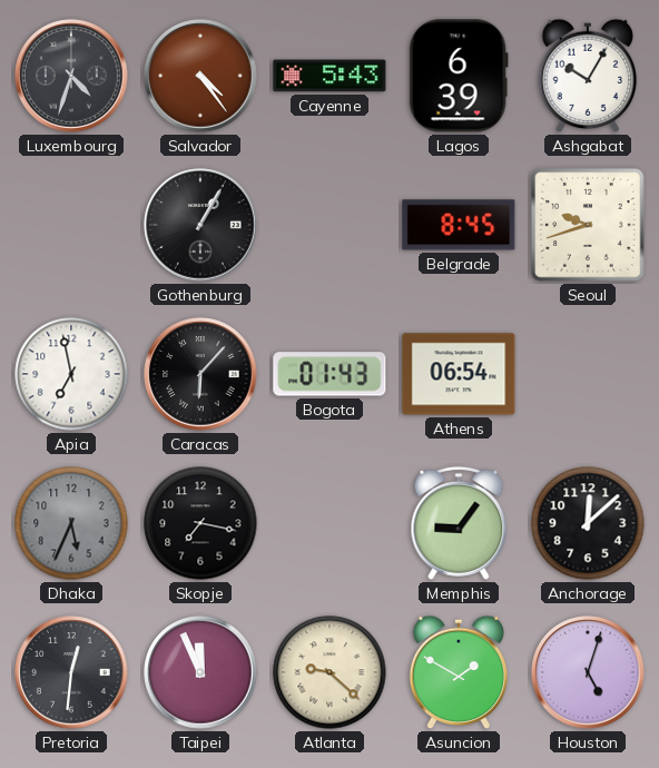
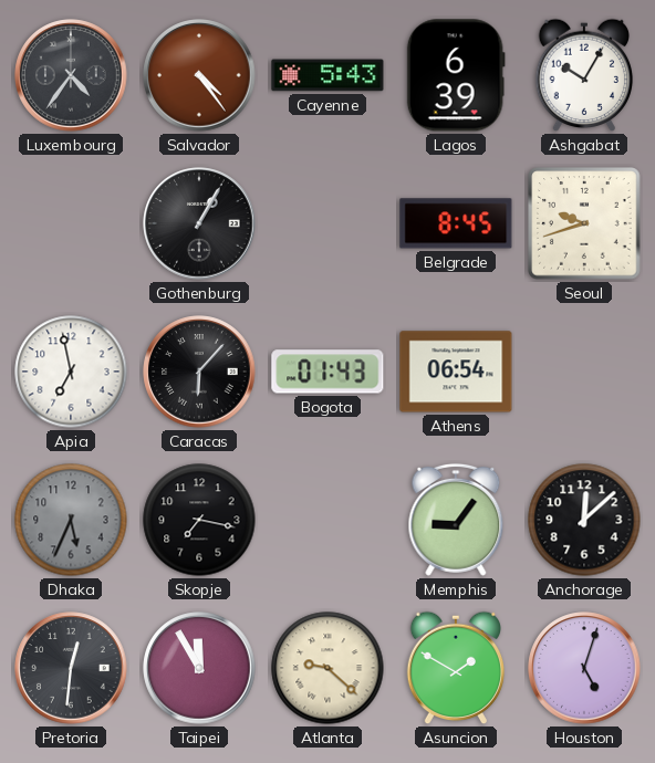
Luxembourg: 4:33 -> 4:36 (71, 75)
Taipei: 11:56 -> 11:55 (199, 668)
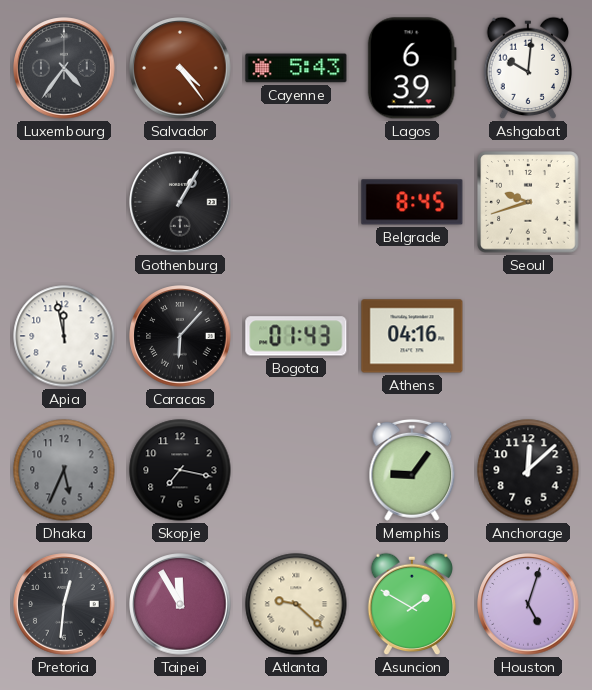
Ashgabat: 10:05 -> 10:01 (527, 68)
Apia: 6:58 -> 11:58 (64, 336)
Athens: 06:54 -> 04:16 (412, 336)
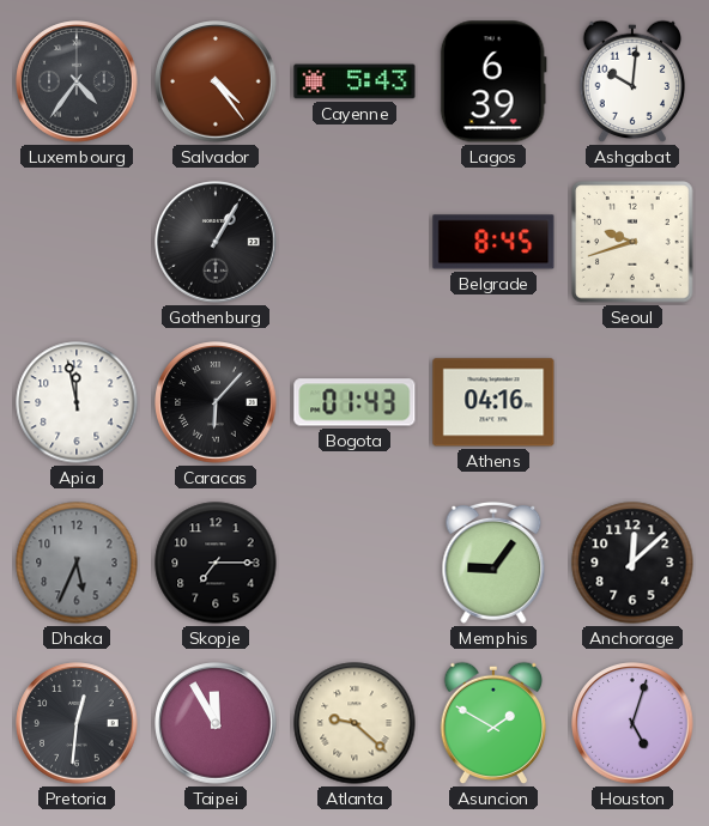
Skopje: 7:17 -> 7:15 (216, 563)
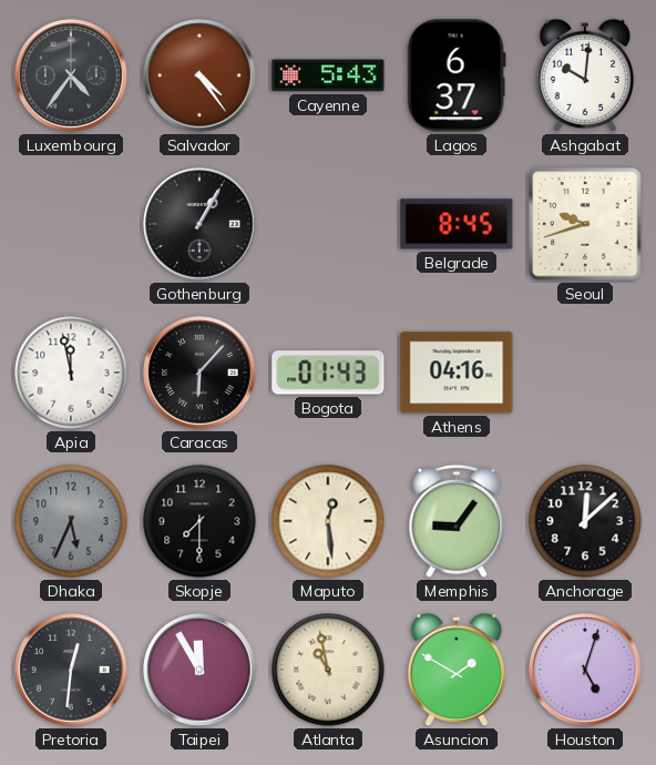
Lagos: 6:39 -> 6:37 (457, 75)
Skopje: 7:15 -> 7:30 (199, 521)
Maputo: none -> 12:29 (328, 521)
Atlanta: 9:22 -> 10:58 (328, 670)
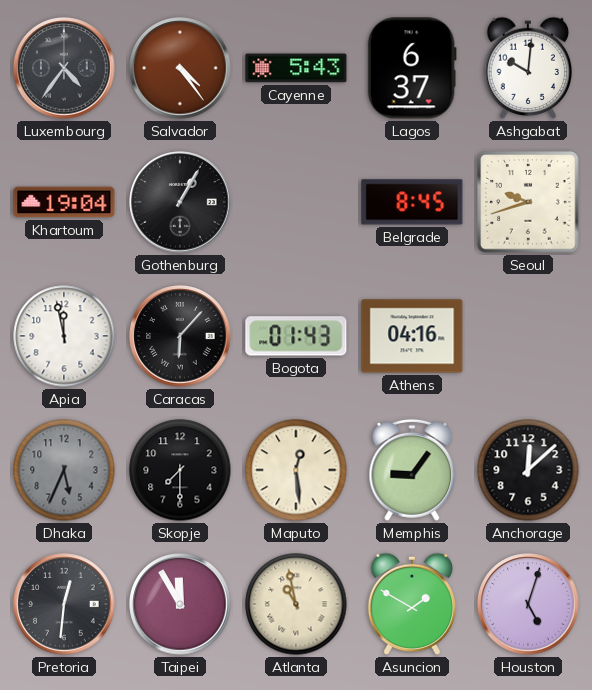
Khartoum: none -> 19:04 (64, 202)
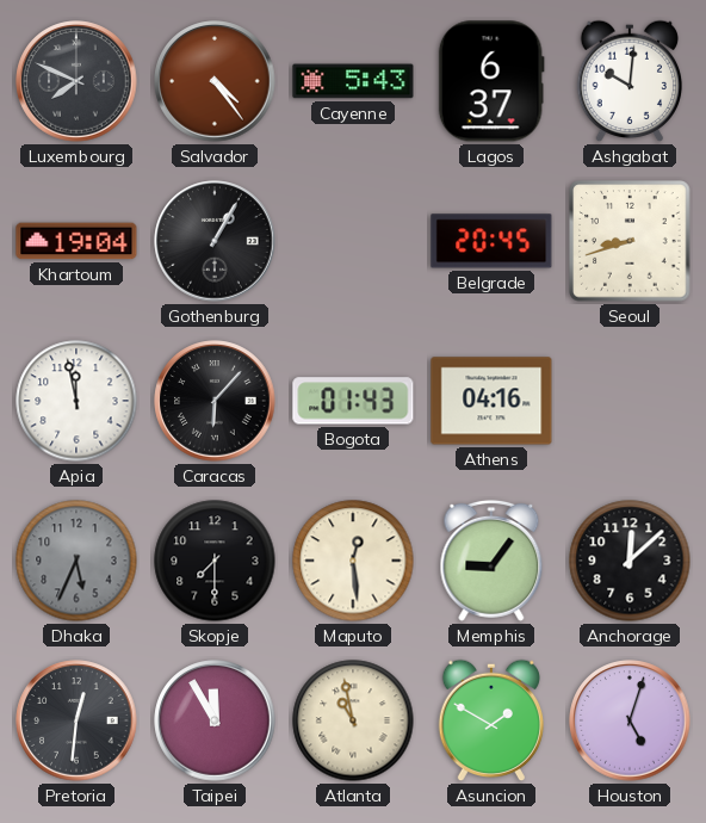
Luxembourg: 4:36 -> 7:49 (76, 81)
Belgrade: 8:45 -> 20:45 (491, 241)
Seoul: 9:42 -> 8:42 (630, 241)
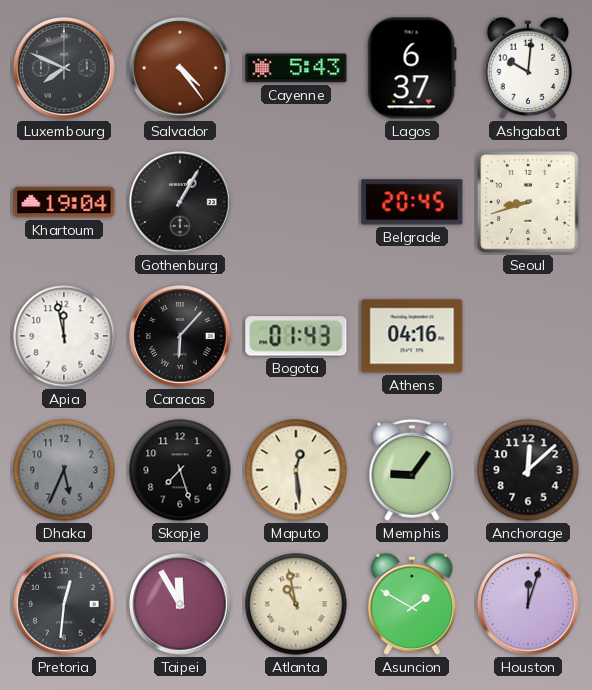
Skopje: 7:30 -> 7:27 (180, 470)
Houston: 5:03 -> 12:03 (528, 604)
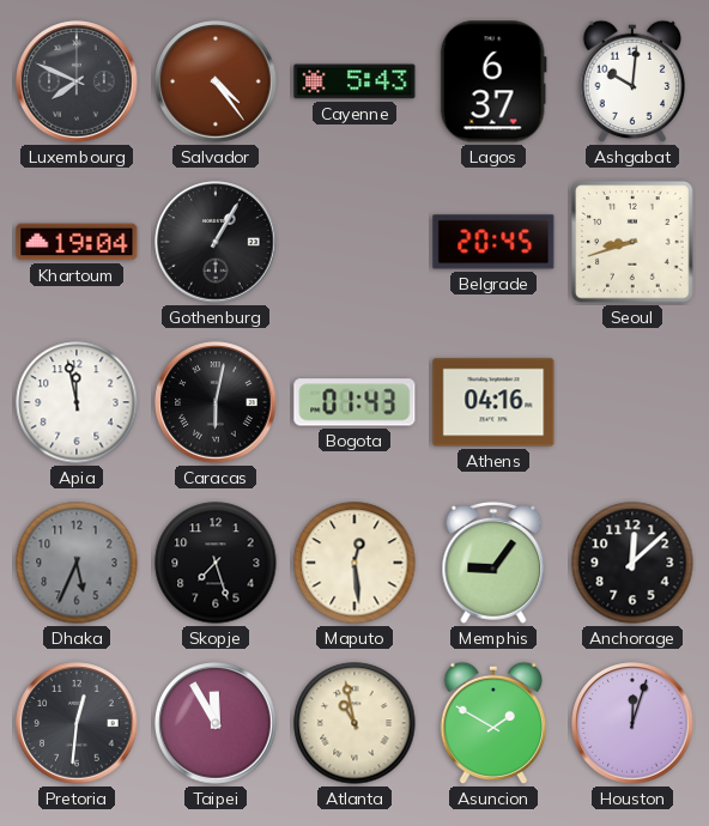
Caracas: 6:07 -> 6:02 (216, 402)
